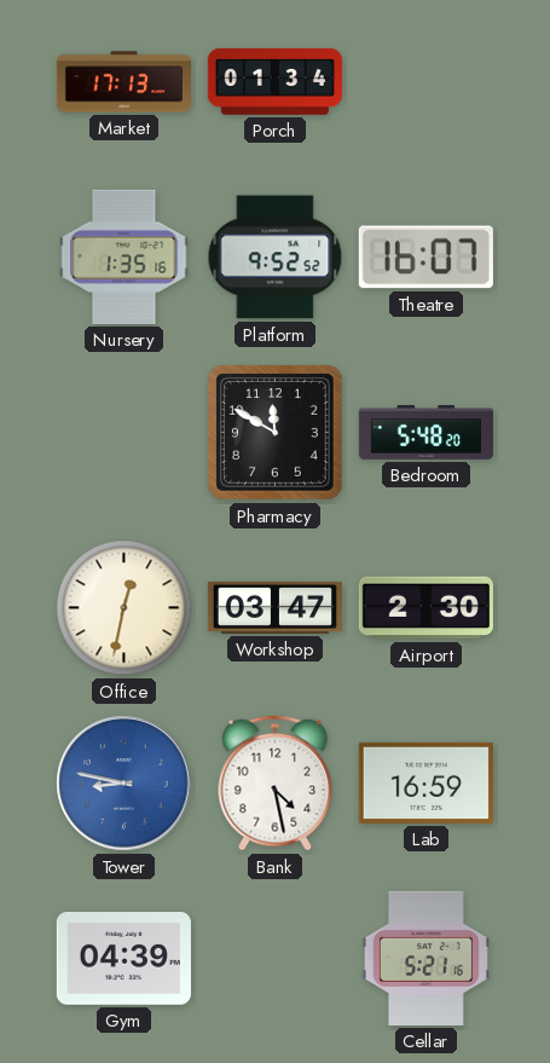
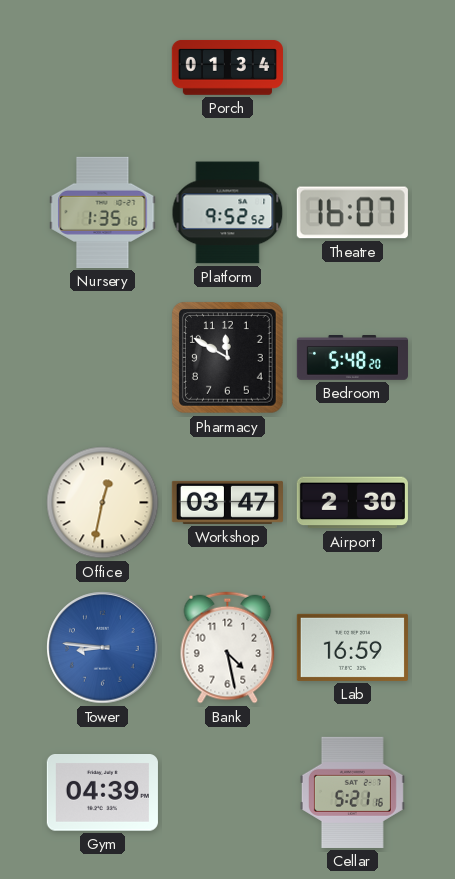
Market: 17:13 -> none (123, 82)
Tower: 8:47 -> 8:46 (103, 648)
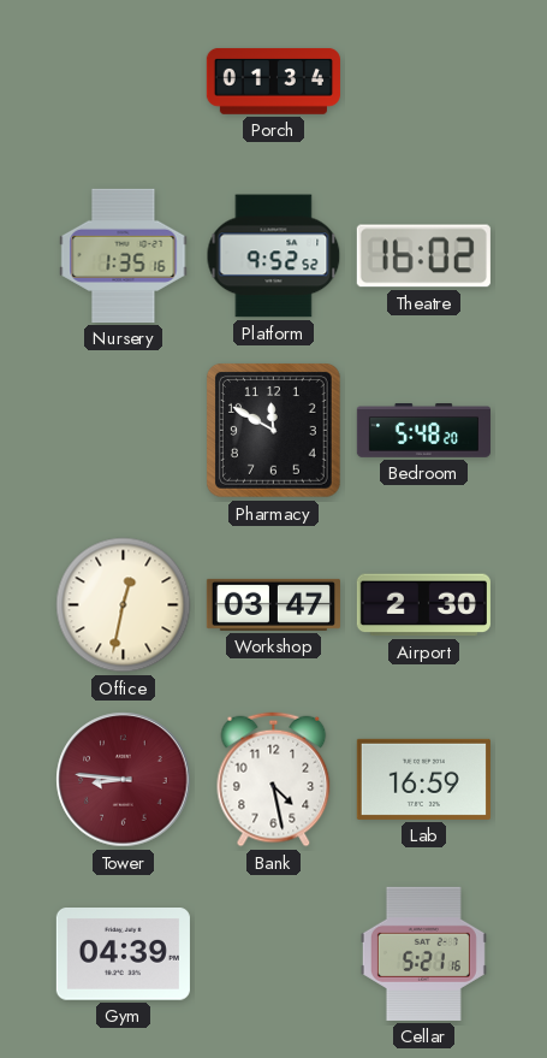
Theatre: 16:07 -> 16:02 (423, 256)
Tower dial: blue -> burgundy (124, 780)
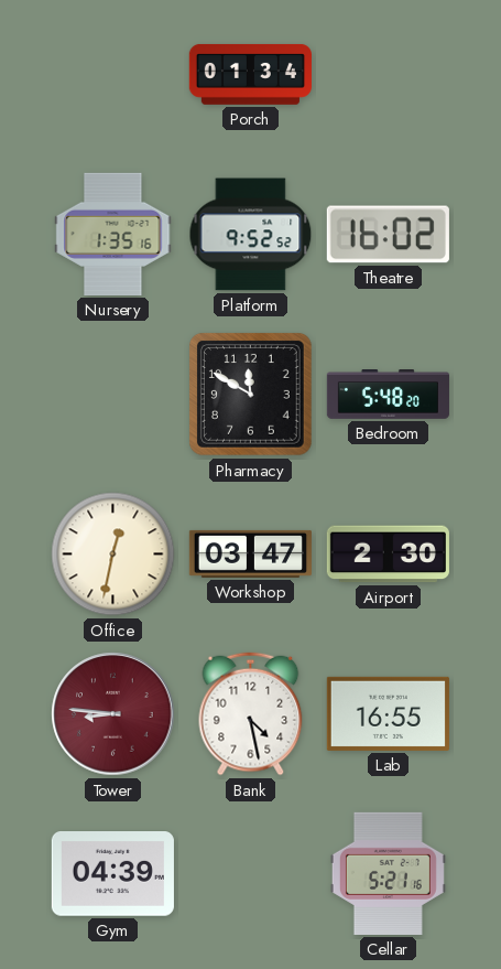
Lab: 16:59 -> 16:55 (388, 713)
